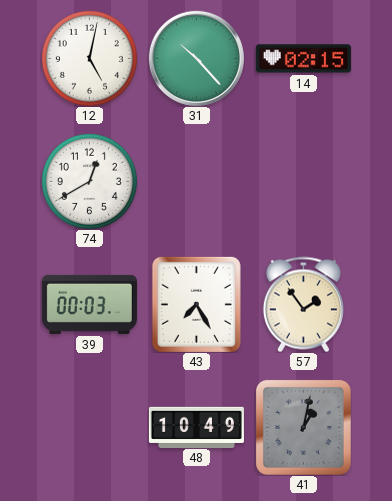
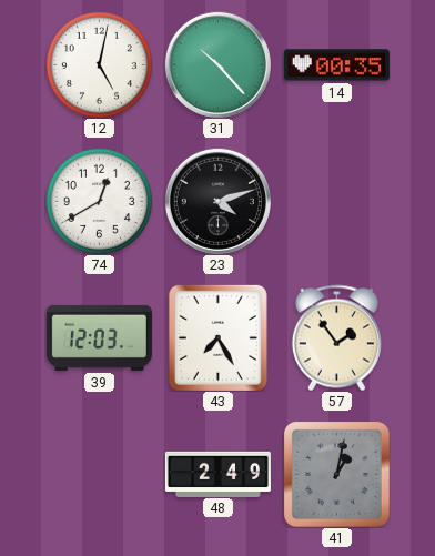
14: 02:15 -> 00:35 (336, 65)
23: none -> 4:12 (217, 201)
39: 00:03 -> 12:03 (99, 337)
48: 10:49 -> 2:49 (217, 474)
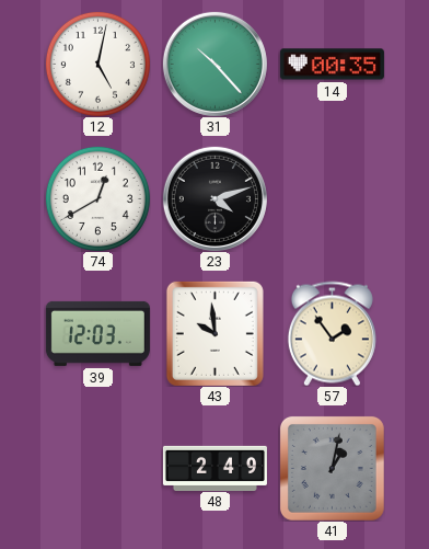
43: 7:25 -> 9:59 (215, 333)
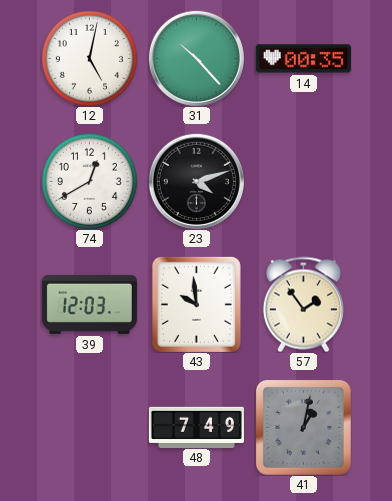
48: 2:49 -> 7:49 (196, 427)
